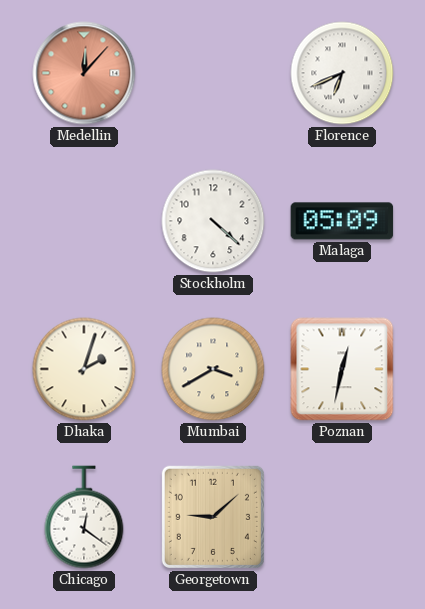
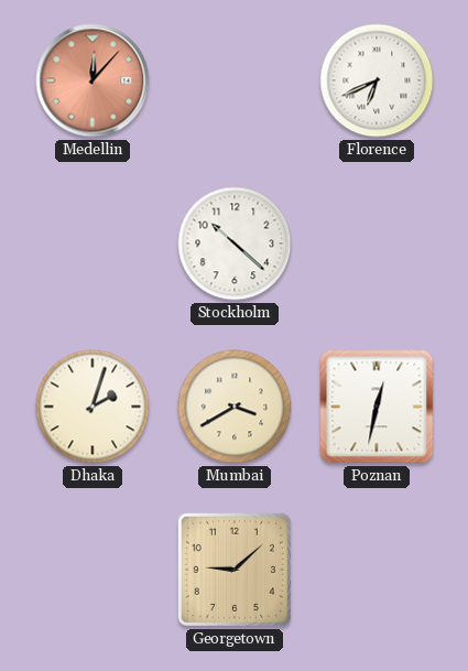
Stockholm: 4:22 -> 10:22 (235, 243)
Malaga: 05:09 -> none (342, 221)
Chicago: 12:21 -> none (84, 517)
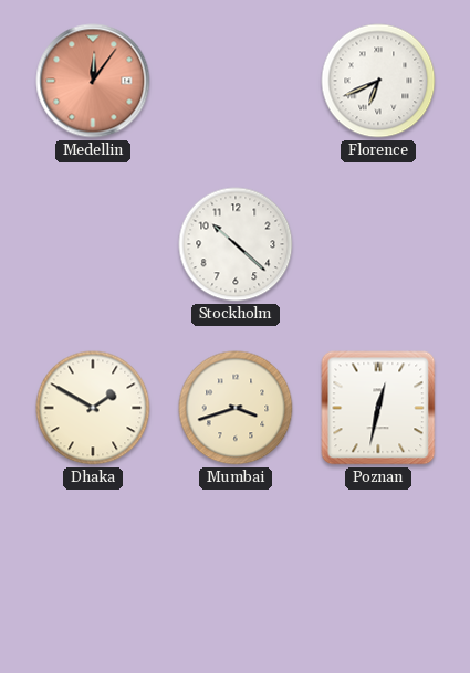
Medellin: 12:07 -> 12:06 (93, 81)
Dhaka: 2:03 -> 1:50 (93, 408)
Mumbai: 3:40 -> 3:42 (236, 408)
Georgetown: 9:08 -> none (235, 570)
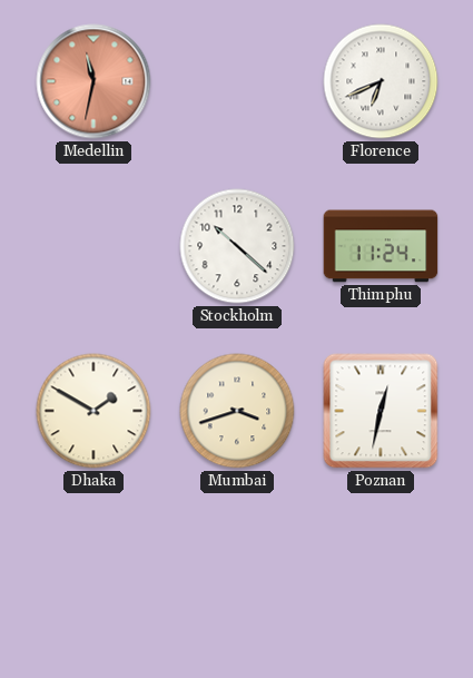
Medellin: 12:06 -> 11:32 (93, 81)
Thimphu: none -> 11:24 (381, 246)
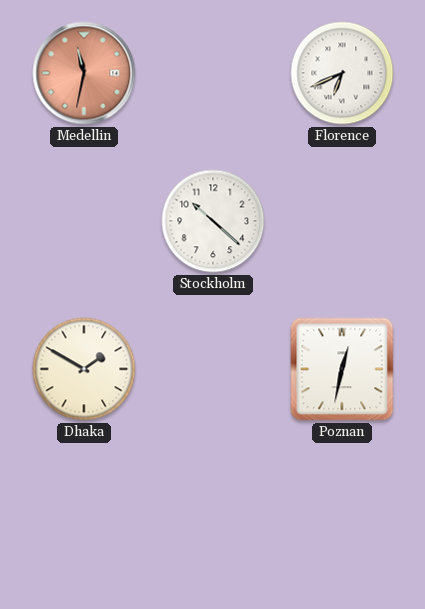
Thimphu: 11:24 -> none (381, 246)
Mumbai: 3:42 -> none (237, 411)
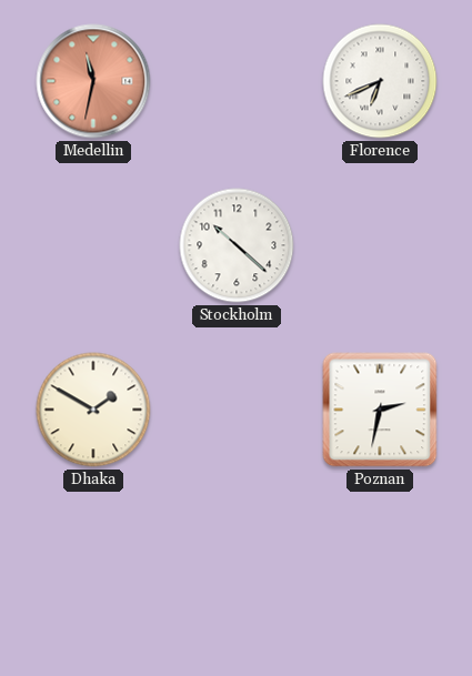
Poznan: 12:32 -> 2:32 (380, 410)
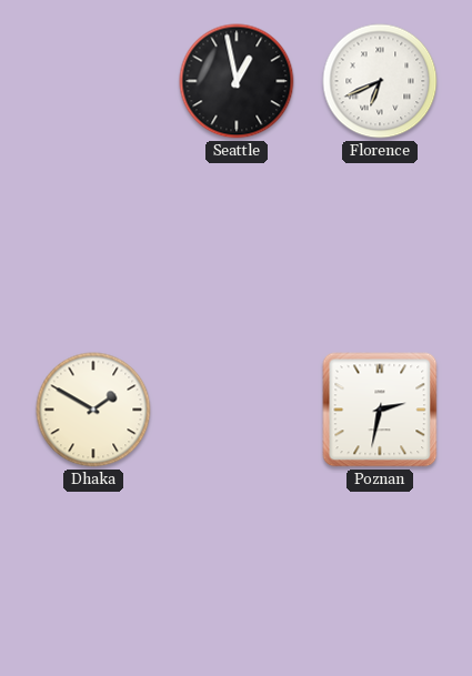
Medellin: 11:32 -> none (93, 81)
Seattle: none -> 12:58 (237, 81)
Stockholm: 10:22 -> none (237, 245)
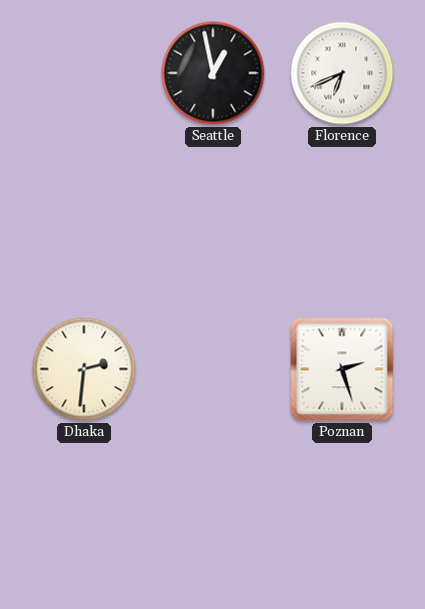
Dhaka: 1:50 -> 2:31 (84, 369)
Poznan: 2:32 -> 2:27 (342, 369)
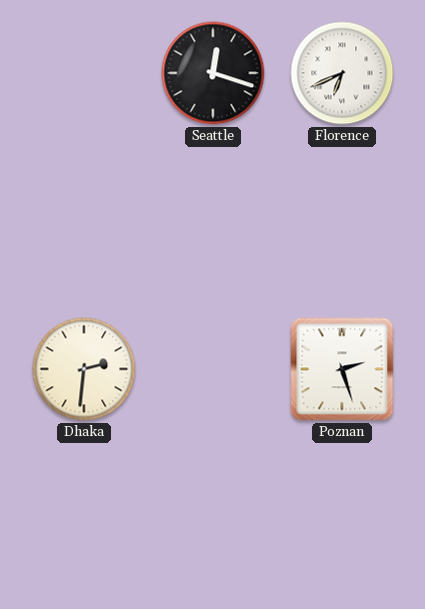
Seattle: 12:58 -> 12:18 (213, 73)
